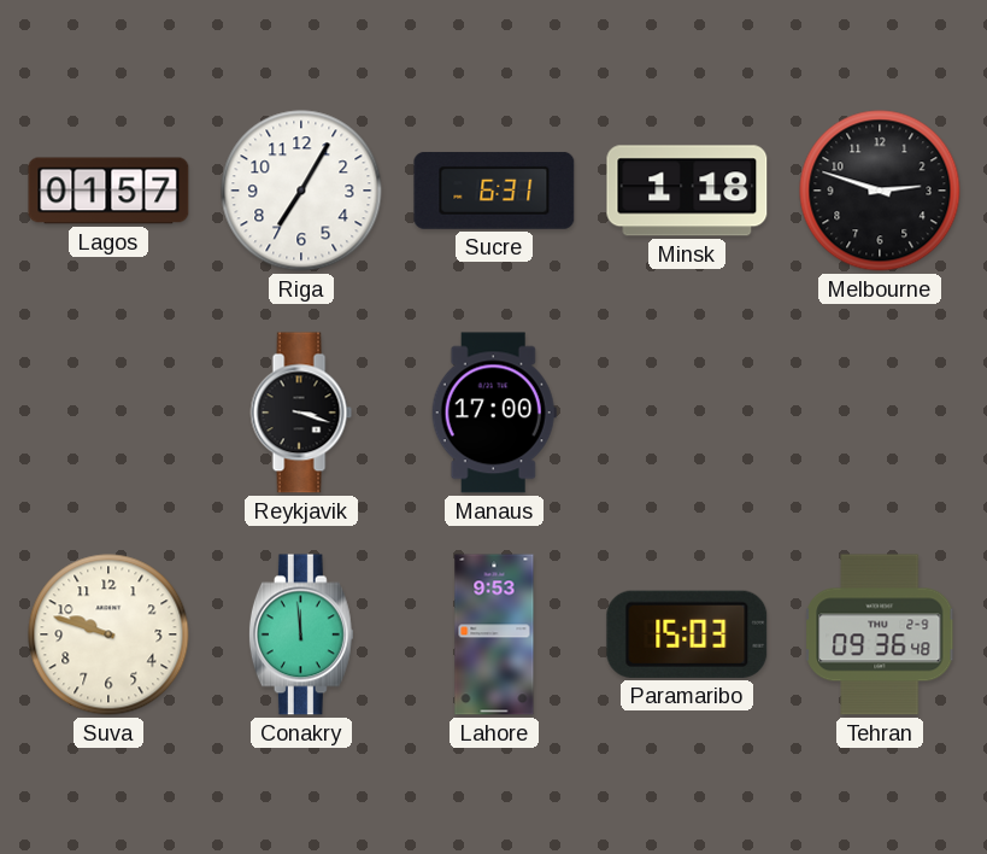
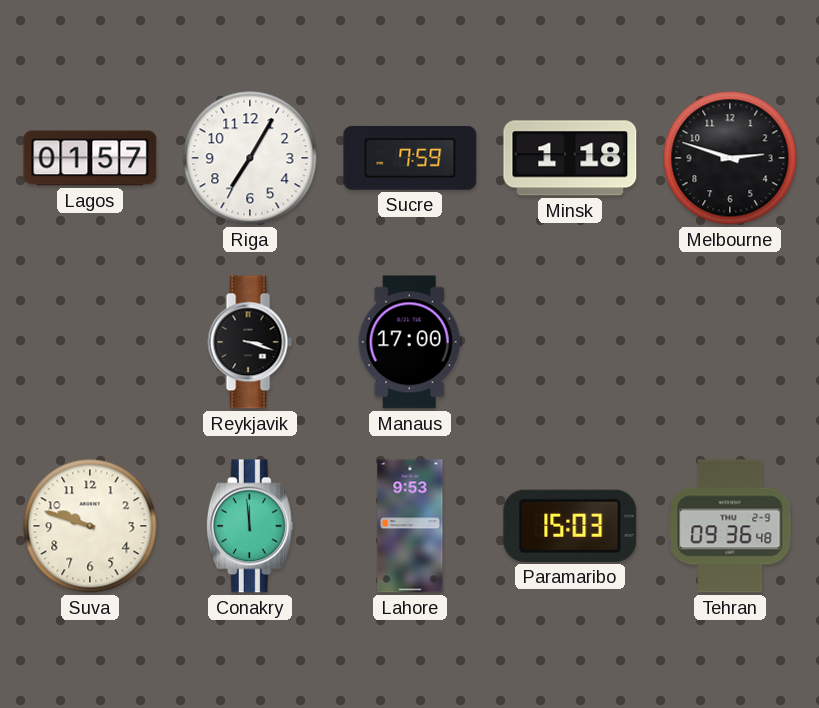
Sucre: 6:31 -> 7:59 (410, 158)
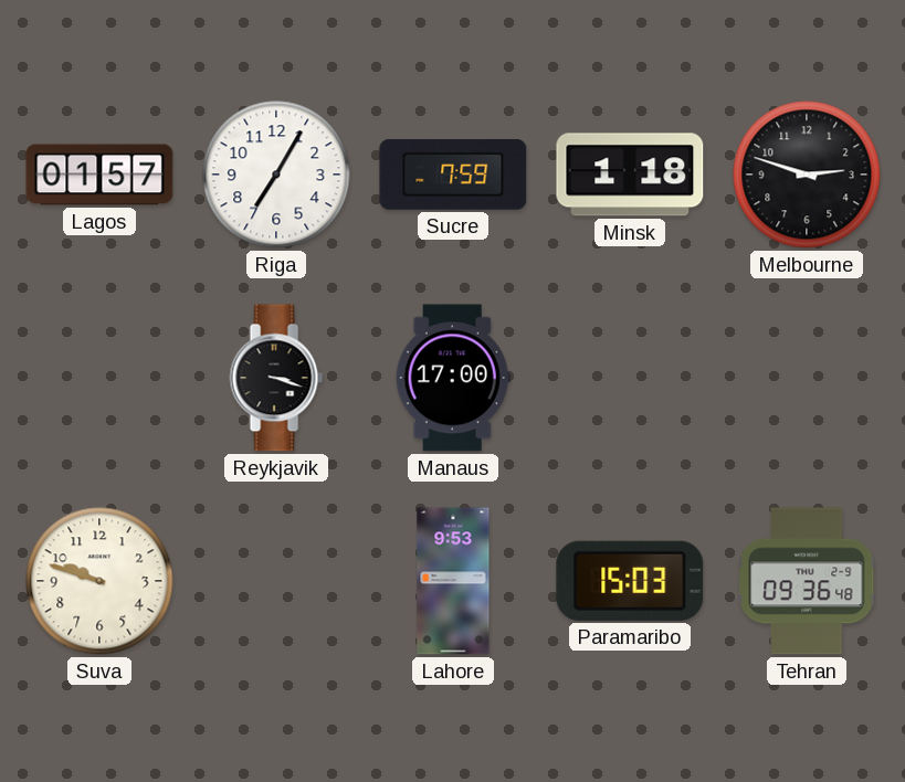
Conakry: 11:59 -> none (250, 526)
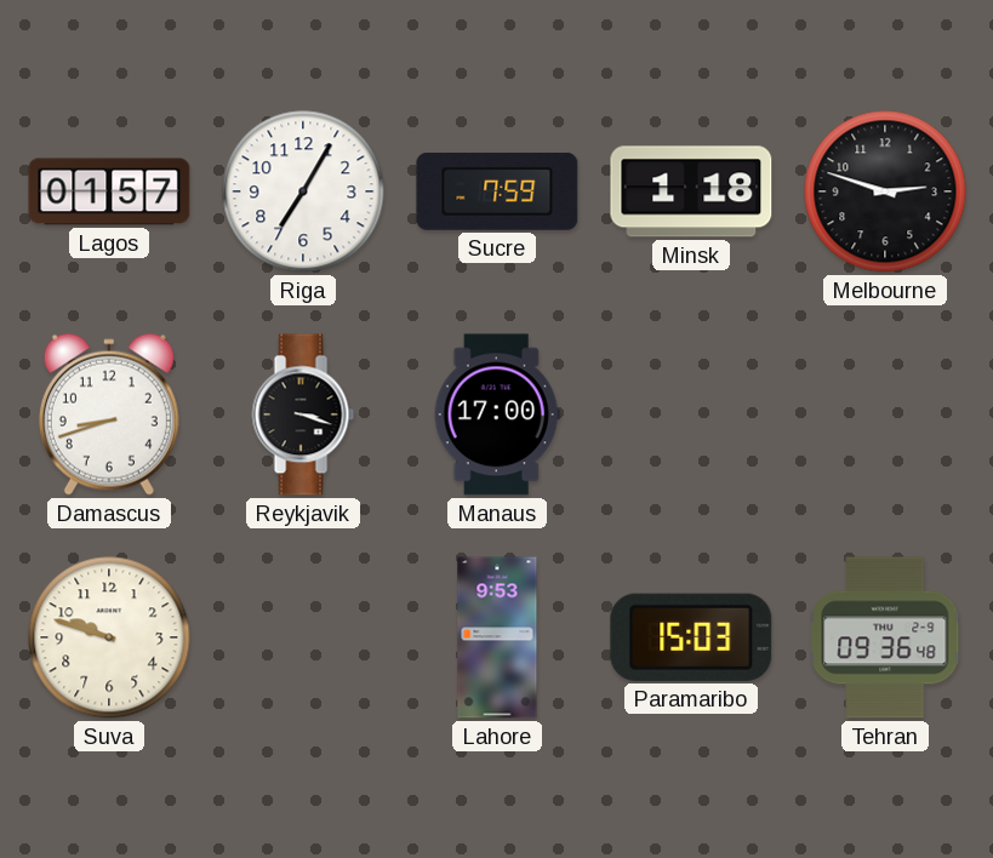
Damascus: none -> 8:42 (109, 414)
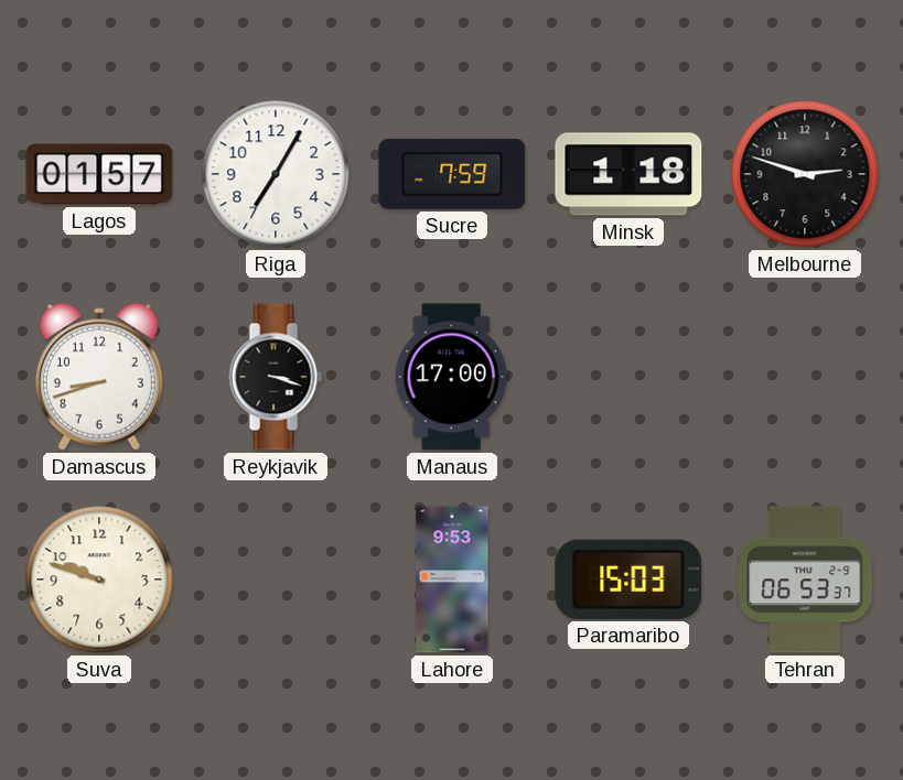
Tehran: 09:36 -> 06:53 (806, 579)
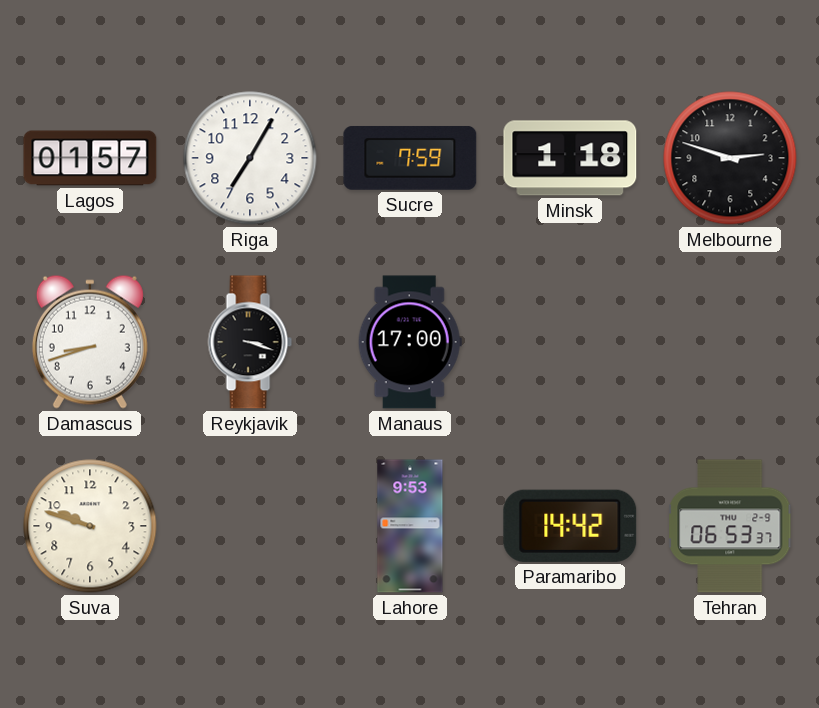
Paramaribo: 15:03 -> 14:42 (570, 526)
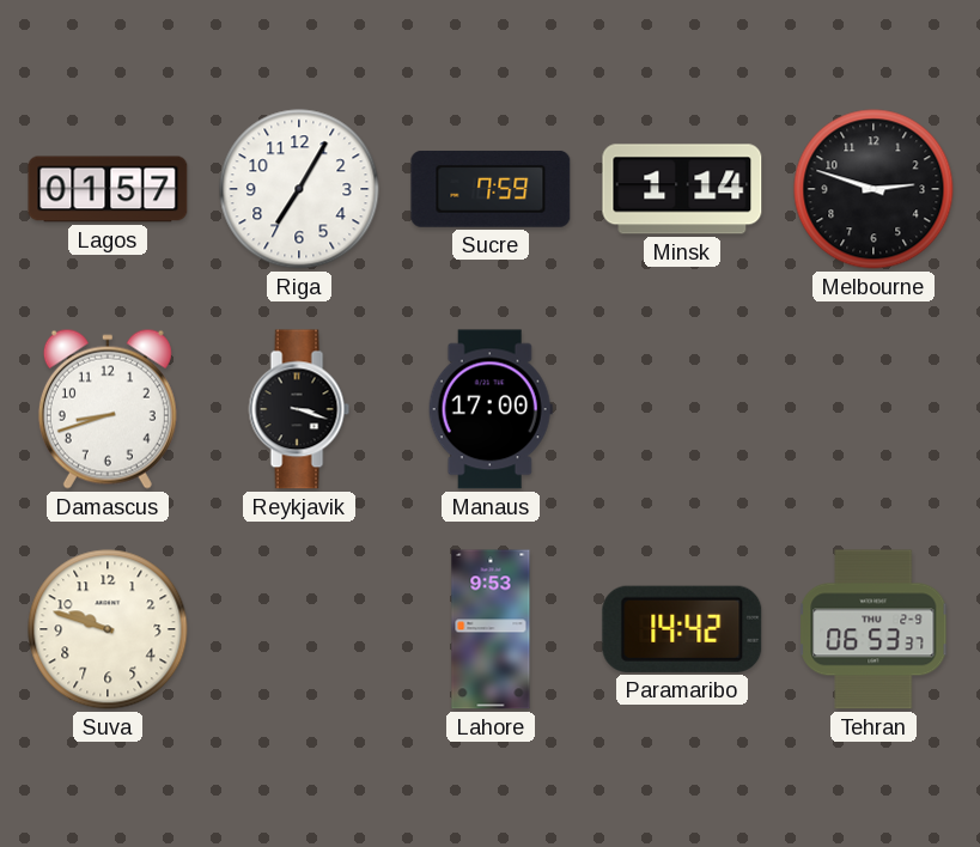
Minsk: 1:18 -> 1:14 (682, 189)
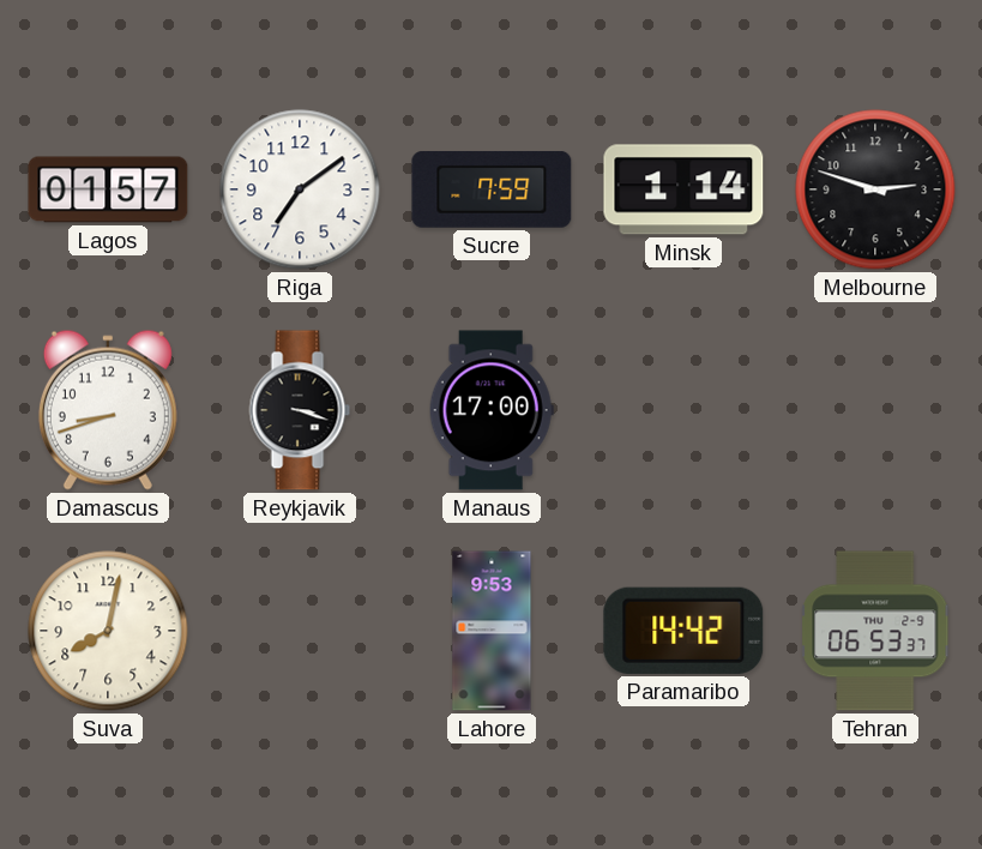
Riga: 7:05 -> 7:09 (300, 189)
Suva: 9:48 -> 8:02 (108, 631)
